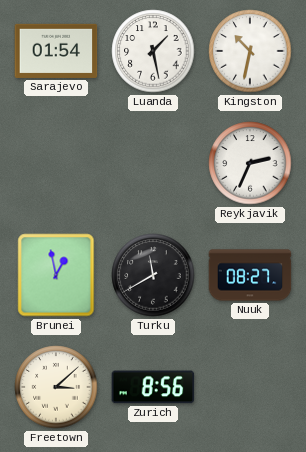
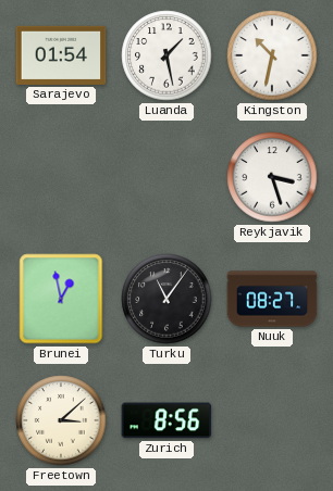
Reykjavik: 2:34 -> 3:27 (272, 177)
Turku: 11:40 -> 11:06 (166, 299)
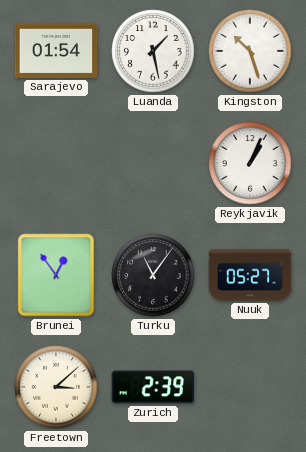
Kingston: 10:32 -> 10:27 (250, 51)
Reykjavik: 3:27 -> 1:04 (250, 163)
Brunei: 12:58 -> 12:54 (56, 275)
Nuuk: 08:27 -> 05:27 (250, 275)
Zurich: 8:56 -> 2:39 (153, 387)
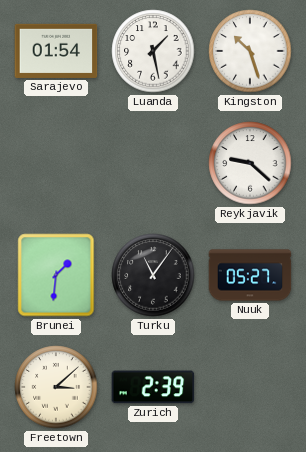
Reykjavik: 1:04 -> 9:22 (250, 163)
Brunei: 12:54 -> 1:31 (56, 275)
